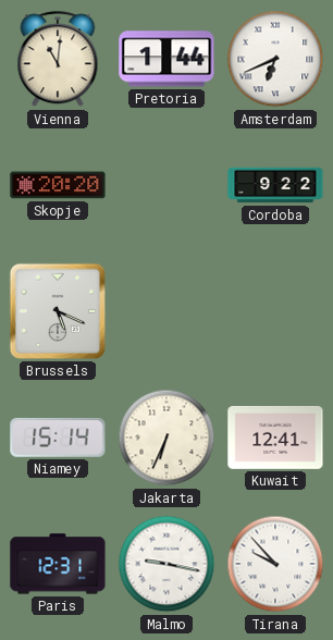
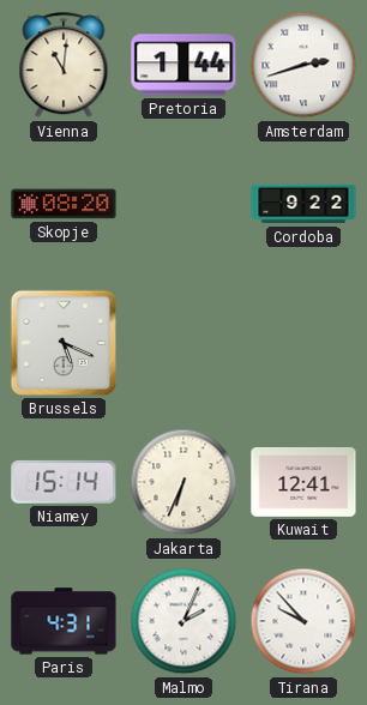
Amsterdam: 6:41 -> 2:42 (303, 65)
Skopje: 20:20 -> 08:20 (64, 204)
Paris: 12:31 -> 4:31 (64, 621)
Malmo: 9:17 -> 2:04 (183, 621)
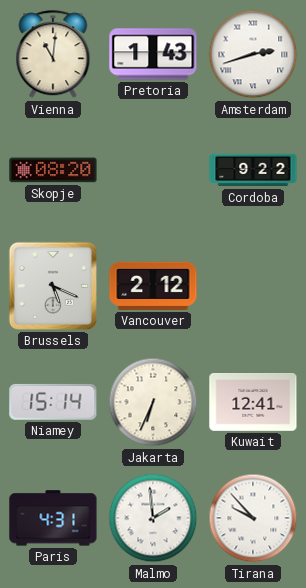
Pretoria: 1:44 -> 1:43 (153, 54)
Vancouver: none -> 2:12 (153, 286)
Malmo: 2:04 -> 1:59 (153, 518)
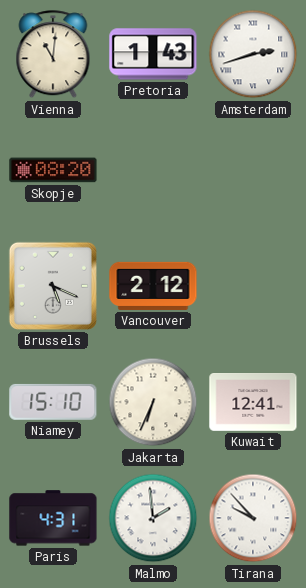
Cordoba: 9:22 -> none (253, 170)
Niamey: 15:14 -> 15:10 (53, 402)
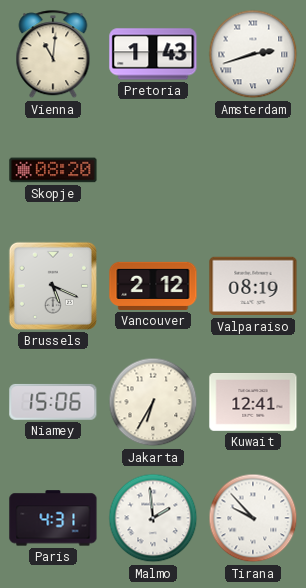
Valparaiso: none -> 08:19 (253, 286)
Niamey: 15:10 -> 15:06 (53, 402)
Jakarta: 6:34 -> 6:35 (153, 402)
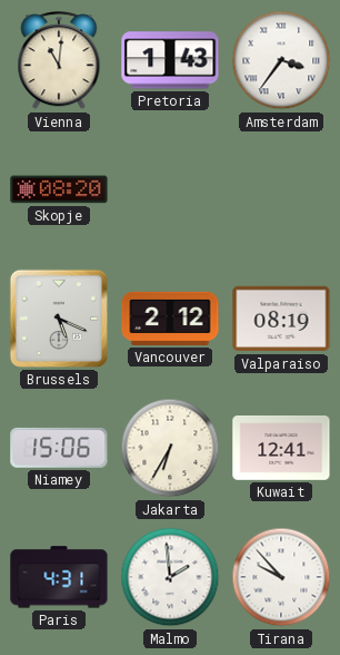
Amsterdam: 2:42 -> 3:36 (281, 60)
